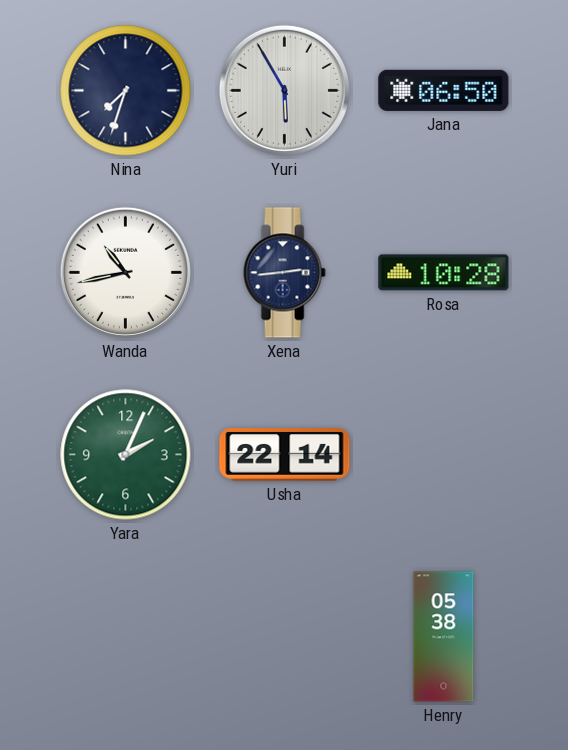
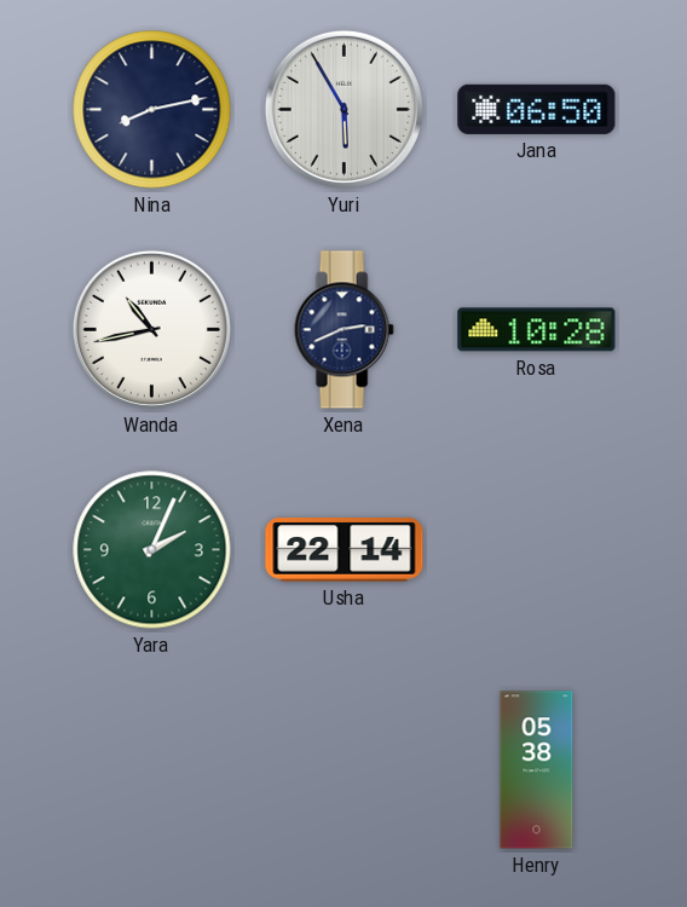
Nina: 7:33 -> 8:13 (152, 110)
Xena: 2:44 -> 2:41 (344, 330)
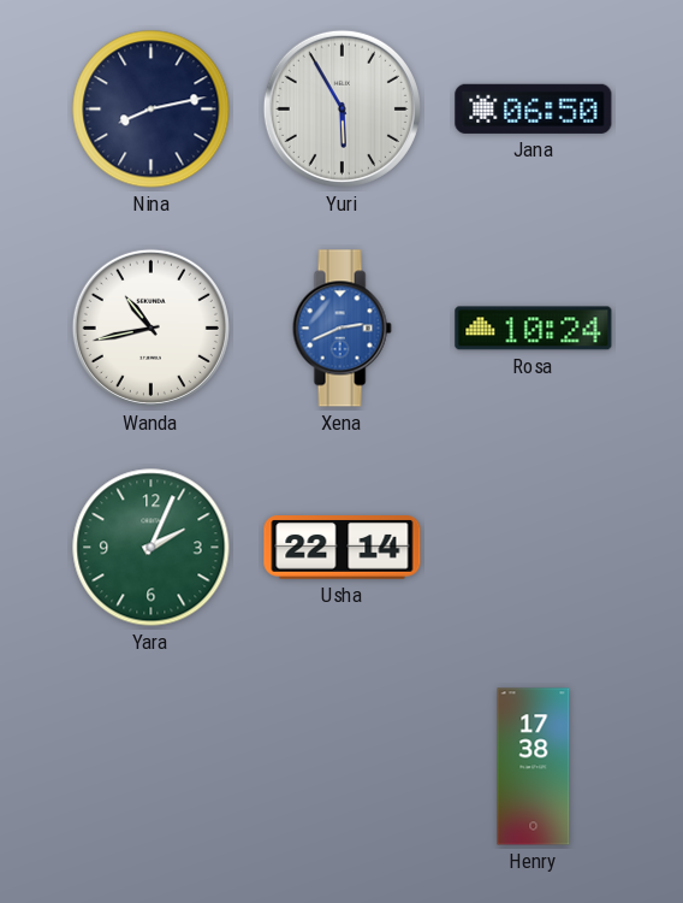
Xena dial: navy -> blue (341, 329)
Rosa: 10:28 -> 10:24 (534, 329)
Henry: 05:38 -> 17:38 (534, 767)
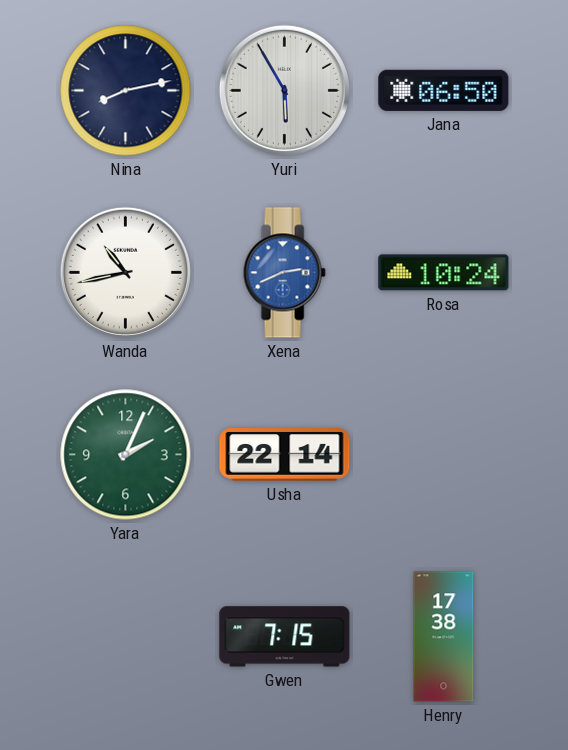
Gwen: none -> 7:15 (285, 637)
